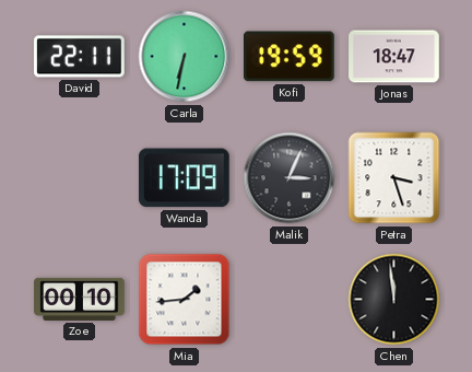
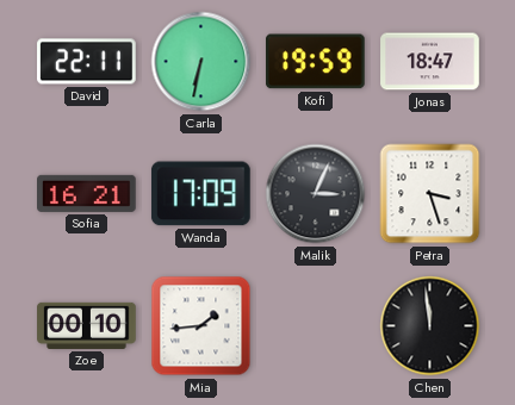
Sofia: none -> 16:21 (87, 193)
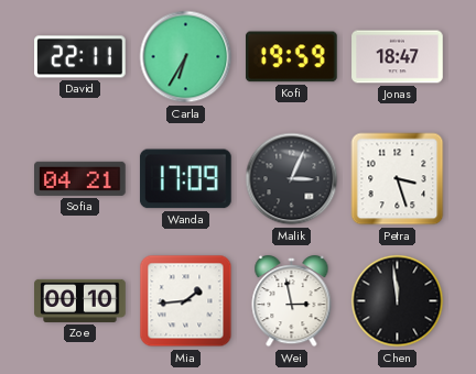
Carla: 6:32 -> 6:35 (186, 57)
Sofia: 16:21 -> 04:21 (80, 178)
Wei: none -> 2:58 (292, 301)
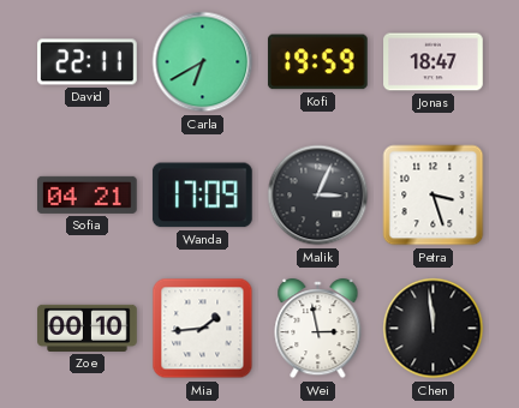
Carla: 6:35 -> 6:40 (203, 62)
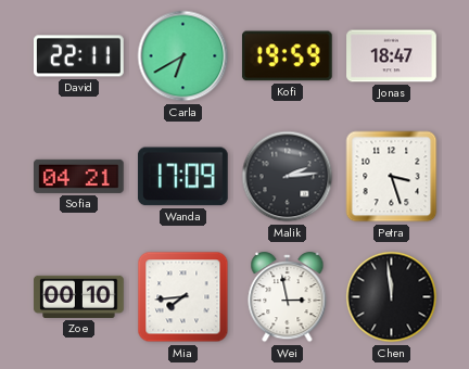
Malik: 3:04 -> 2:14 (288, 177)
Mia: 1:44 -> 7:44 (183, 297)
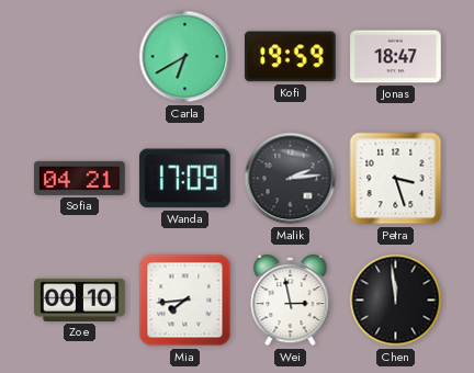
David: 22:11 -> none (79, 56)
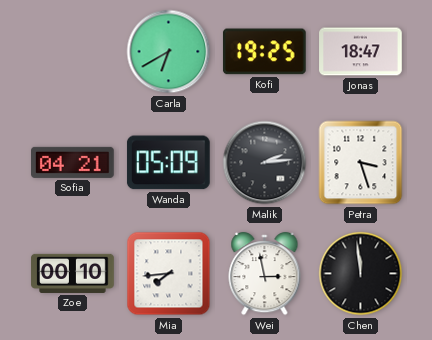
Kofi: 19:59 -> 19:25 (264, 52)
Wanda: 17:09 -> 05:09 (168, 163)
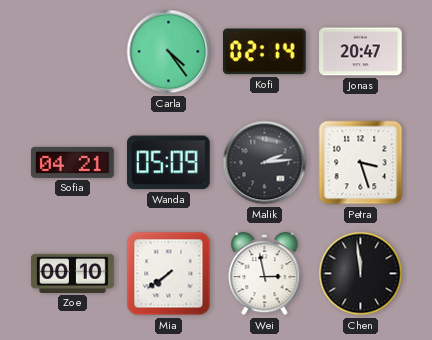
Carla: 6:40 -> 4:24 (169, 52)
Kofi: 19:25 -> 02:14 (264, 52)
Jonas: 18:47 -> 20:47 (361, 52)
Mia: 7:44 -> 7:39 (169, 274)
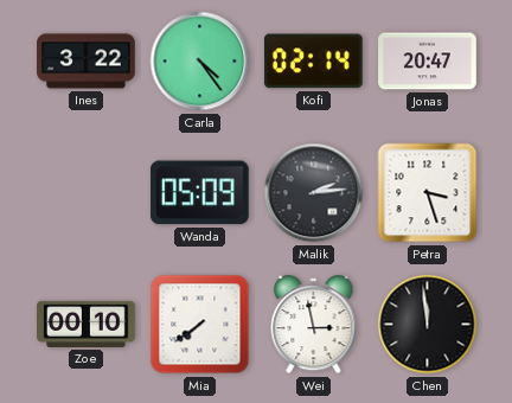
Ines: none -> 3:22 (87, 62)
Sofia: 04:21 -> none (73, 162)
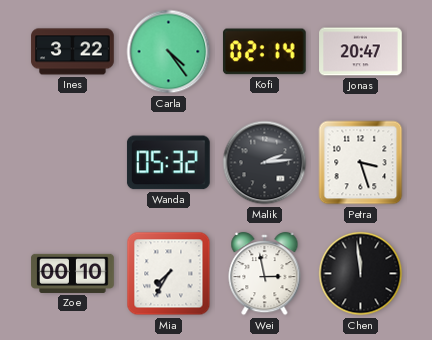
Wanda: 05:09 -> 05:32 (168, 163)
Mia: 7:39 -> 7:35 (169, 274)
